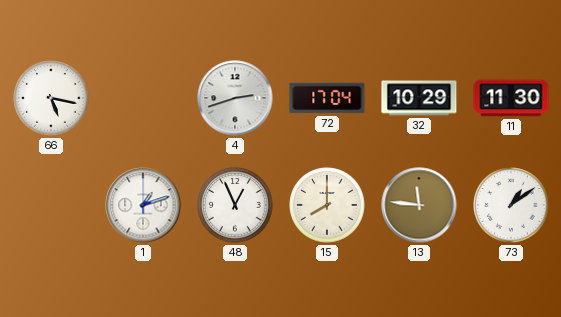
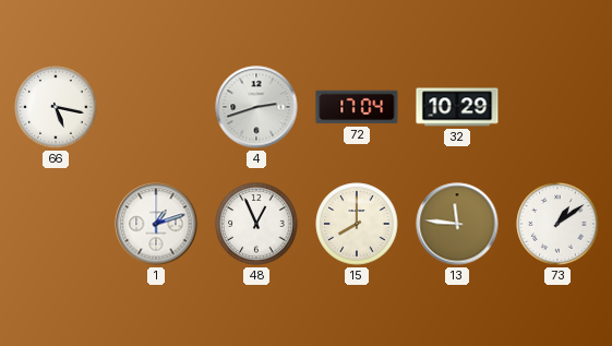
11: 11:30 -> none (511, 98)
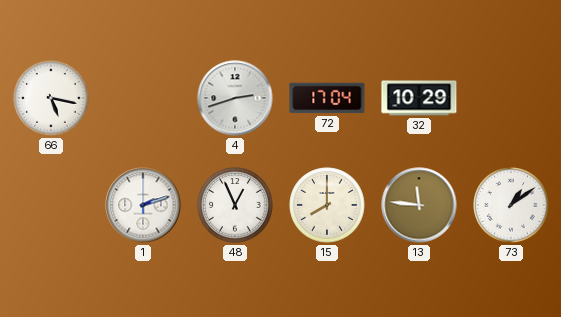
1: 1:12 -> 2:12 (143, 205)
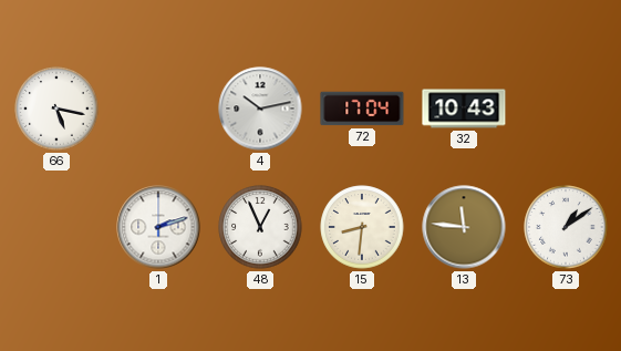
4: 2:42 -> 10:13 (260, 109)
32: 10:29 -> 10:43 (464, 109)
15: 8:00 -> 8:31 (362, 227)
